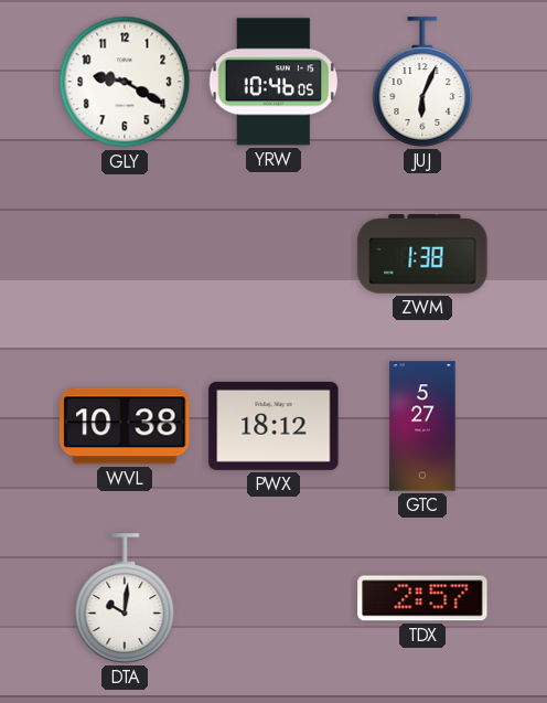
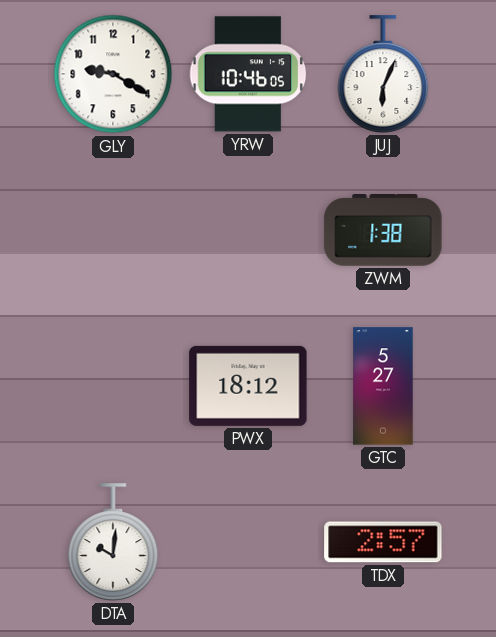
WVL: 10:38 -> none (125, 426)
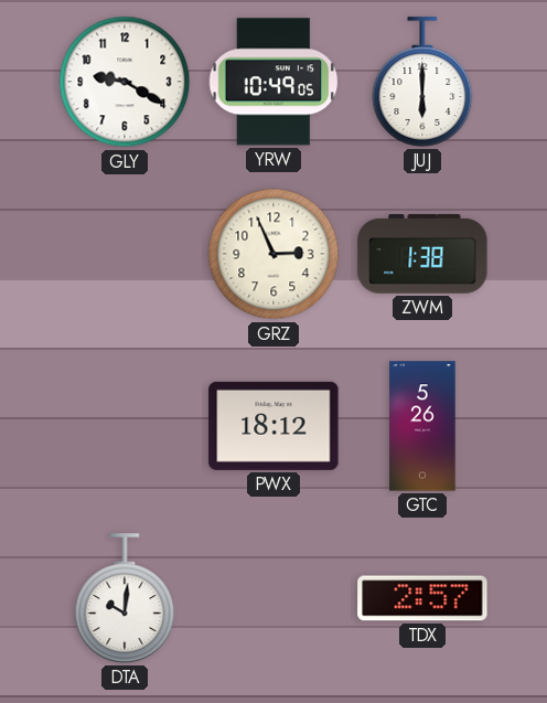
YRW: 10:46 -> 10:49 (273, 82)
JUJ: 6:04 -> 6:00 (422, 82)
GRZ: none -> 2:56 (273, 254)
GTC: 5:27 -> 5:26 (422, 426)
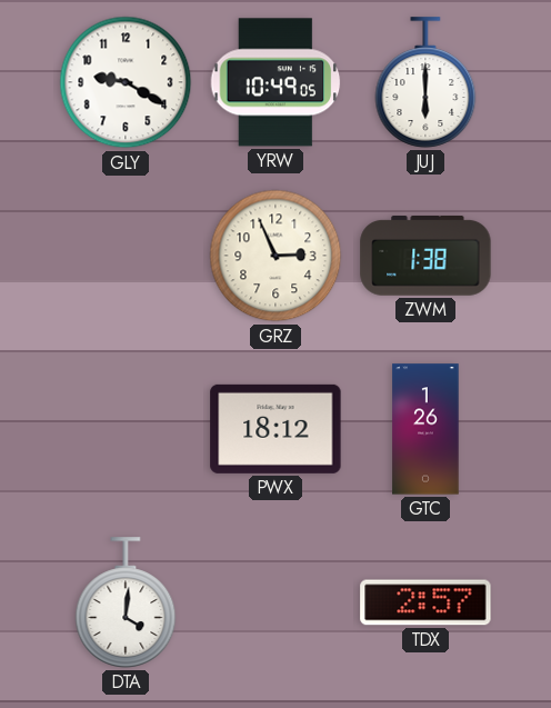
GTC: 5:26 -> 1:26 (425, 429)
DTA: 10:01 -> 4:01 (126, 602)
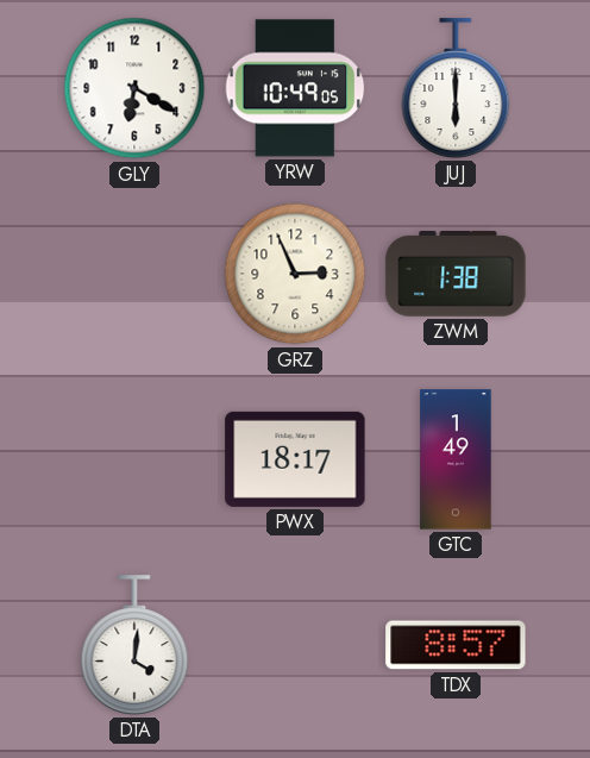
GLY: 9:20 -> 6:20 (134, 88)
PWX: 18:12 -> 18:17 (295, 459)
GTC: 1:26 -> 1:49 (456, 459)
TDX: 2:57 -> 8:57 (456, 645)
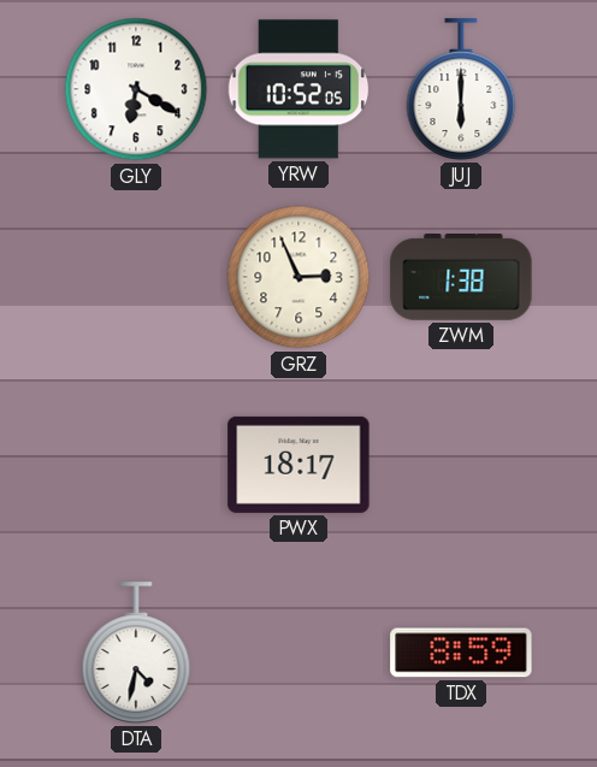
YRW: 10:49 -> 10:52 (298, 89)
GTC: 1:49 -> none (456, 459)
DTA: 4:01 -> 4:32 (136, 653)
TDX: 8:57 -> 8:59 (461, 653)
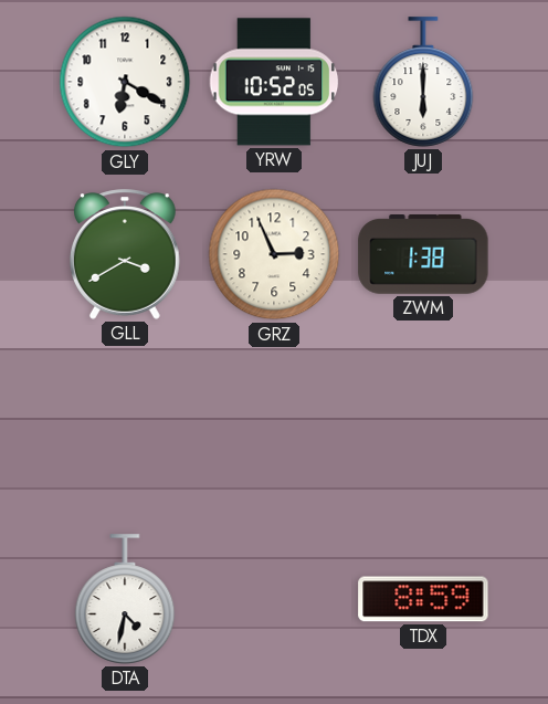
GLL: none -> 3:40 (126, 254)
PWX: 18:17 -> none (298, 465)
